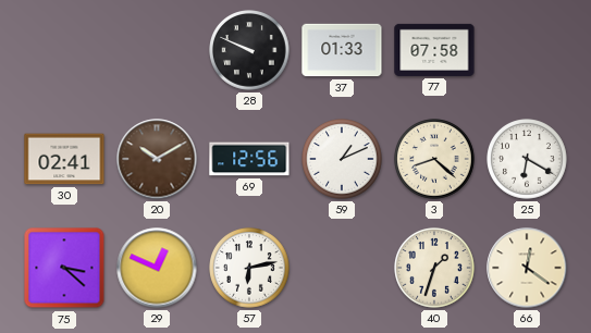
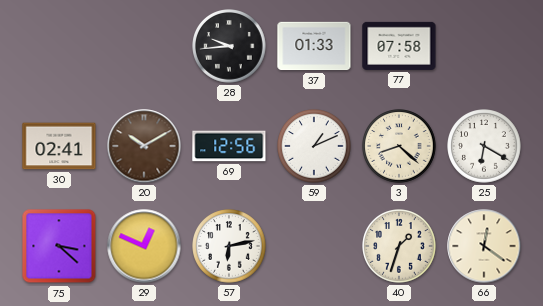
28: 9:49 -> 9:44 (229, 46)
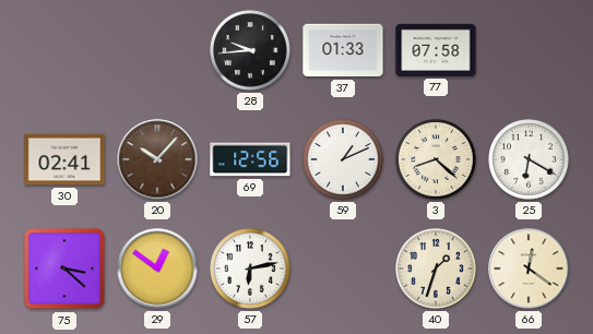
20: 10:10 -> 10:07 (157, 159)
29: 12:49 -> 12:51 (157, 269)
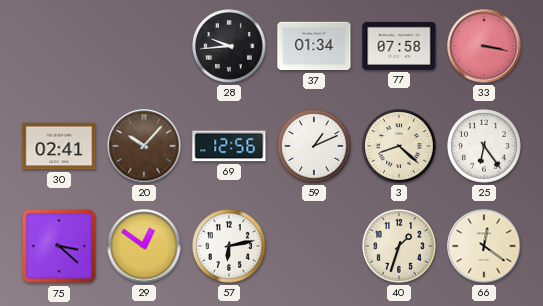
37: 01:33 -> 01:34 (314, 46)
33: none -> 3:17 (484, 46)
25: 6:20 -> 6:24 (484, 146)
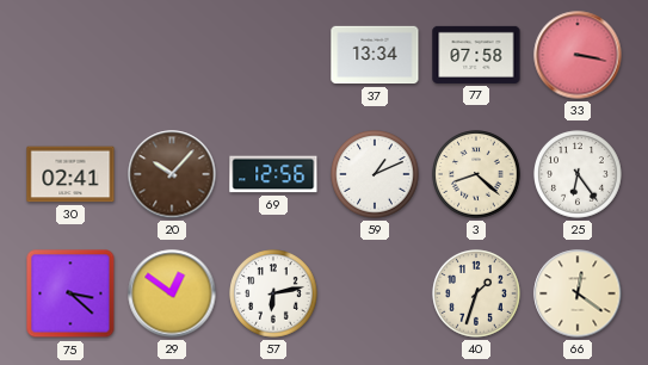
28: 9:44 -> none (229, 46)
37: 01:34 -> 13:34 (375, 55)
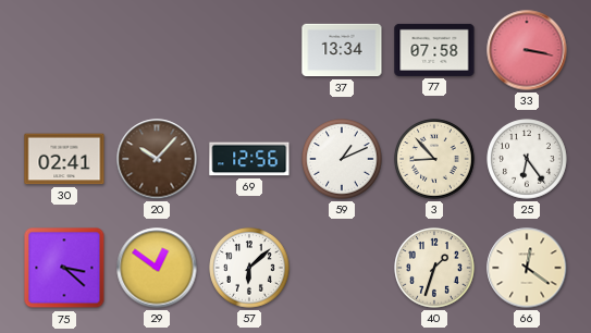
3: 8:22 -> 8:53 (434, 159)
57: 6:13 -> 6:08 (249, 268)
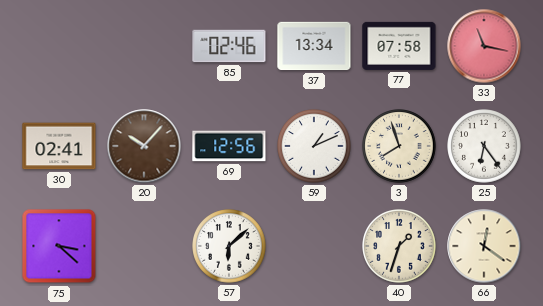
85: none -> 02:46 (229, 46)
33: 3:17 -> 11:17 (484, 46)
3: 8:53 -> 7:57 (399, 146)
29: 12:51 -> none (157, 268)
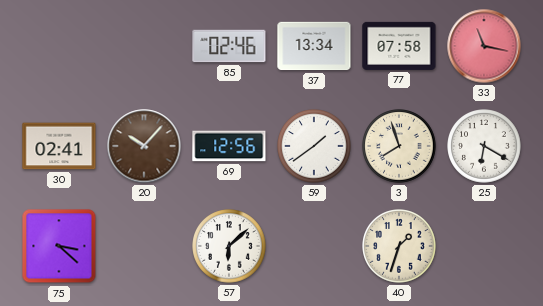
59: 1:11 -> 1:39 (314, 146)
25: 6:24 -> 6:20 (484, 146)
66: 12:21 -> none (484, 246)
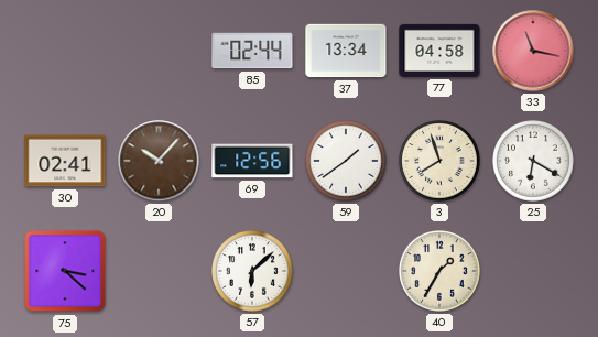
85: 02:46 -> 02:44 (252, 51)
77: 07:58 -> 04:58 (439, 51)
40: 1:33 -> 1:35 (439, 271)
